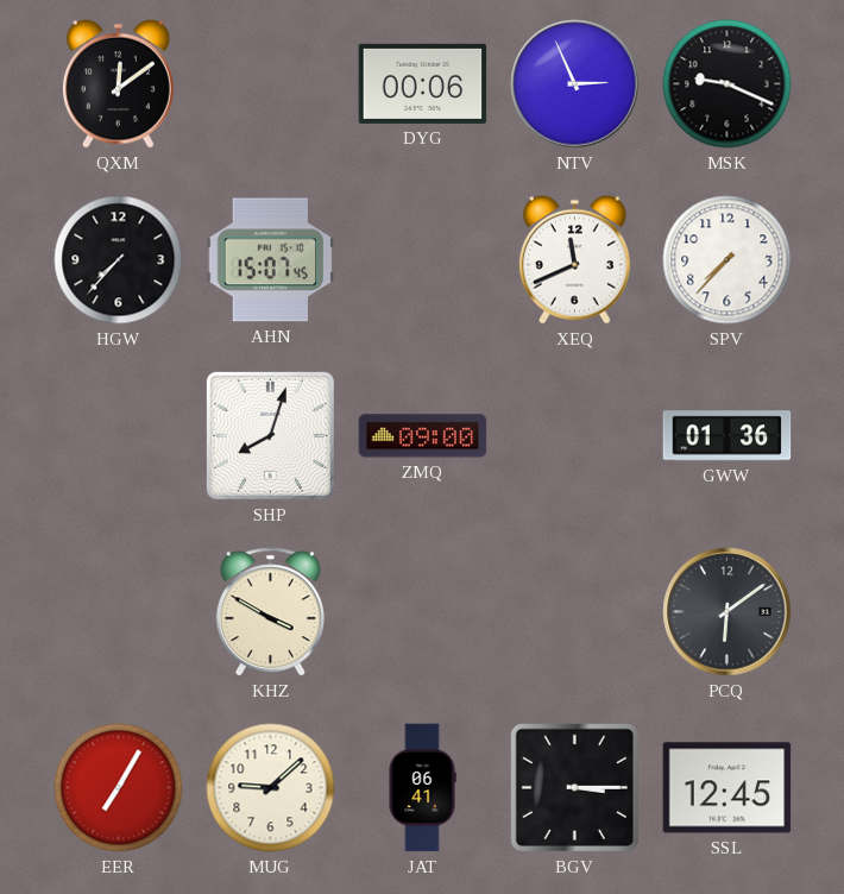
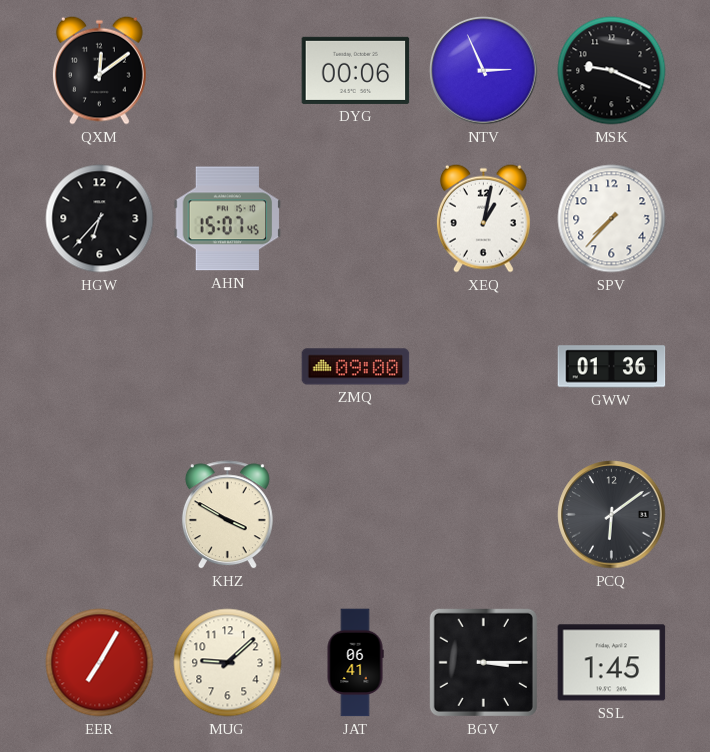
HGW: 7:37 -> 6:37 (100, 219)
XEQ: 11:41 -> 1:02 (483, 218)
SHP: 8:03 -> none (270, 435)
SSL: 12:45 -> 1:45 (612, 663)
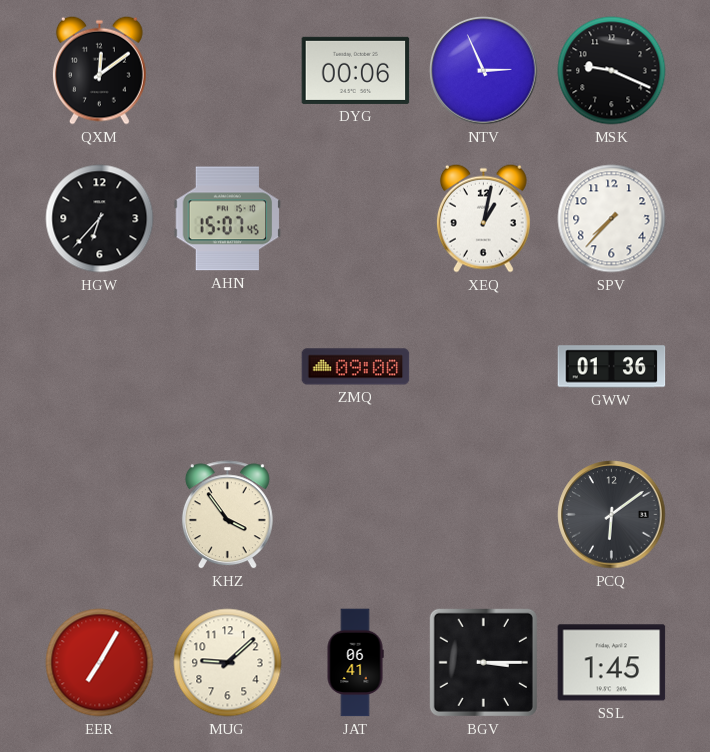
KHZ: 3:50 -> 3:54 (227, 515)
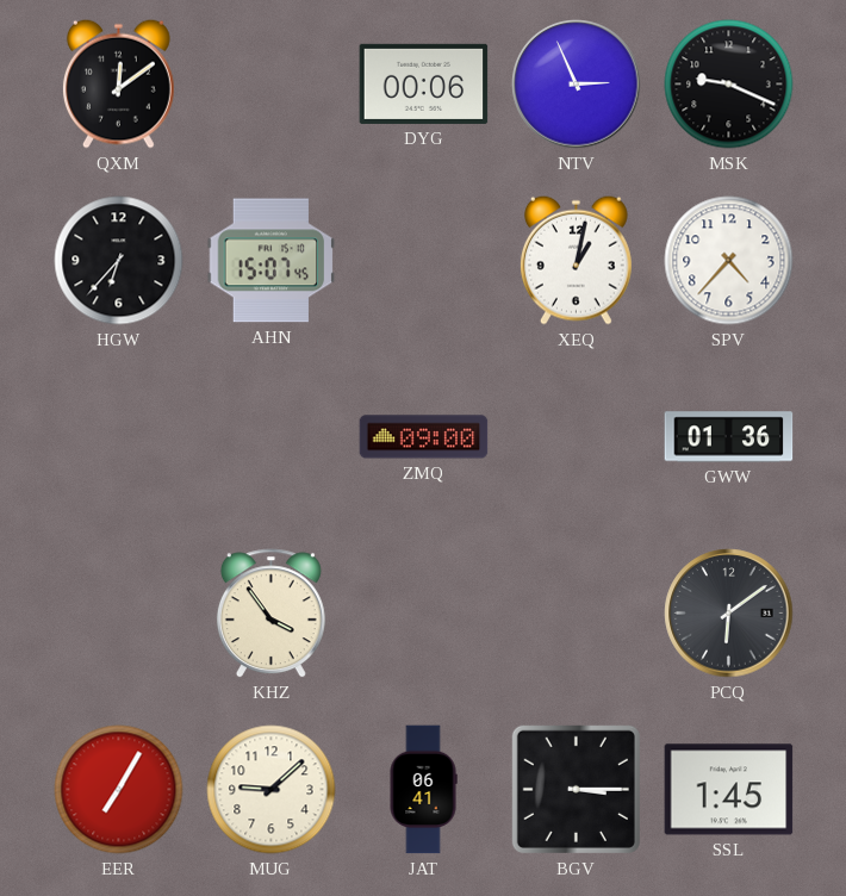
SPV: 7:37 -> 4:37 (729, 261)
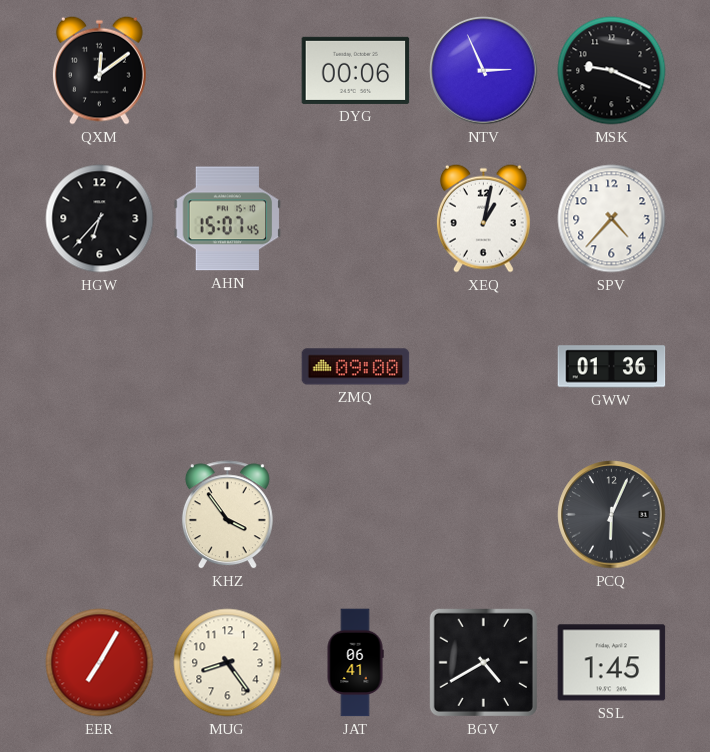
PCQ: 6:09 -> 6:04 (612, 515)
MUG: 9:08 -> 8:24 (228, 663)
BGV: 3:15 -> 4:40 (483, 662)
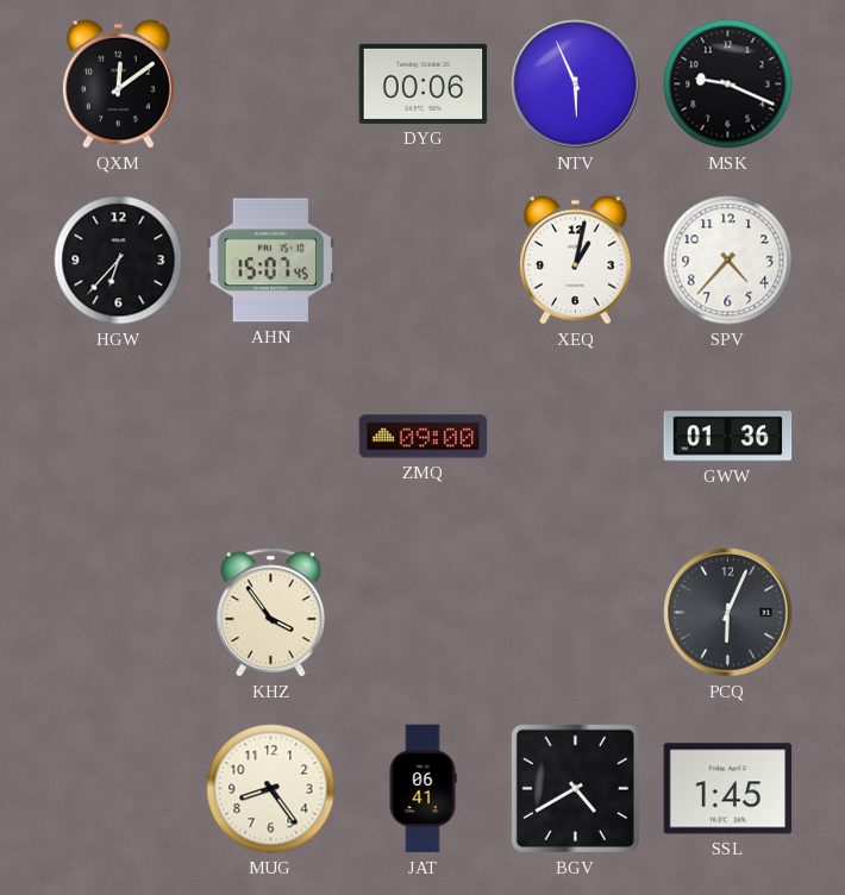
NTV: 2:56 -> 5:56 (576, 85)
EER: 7:05 -> none (100, 663)
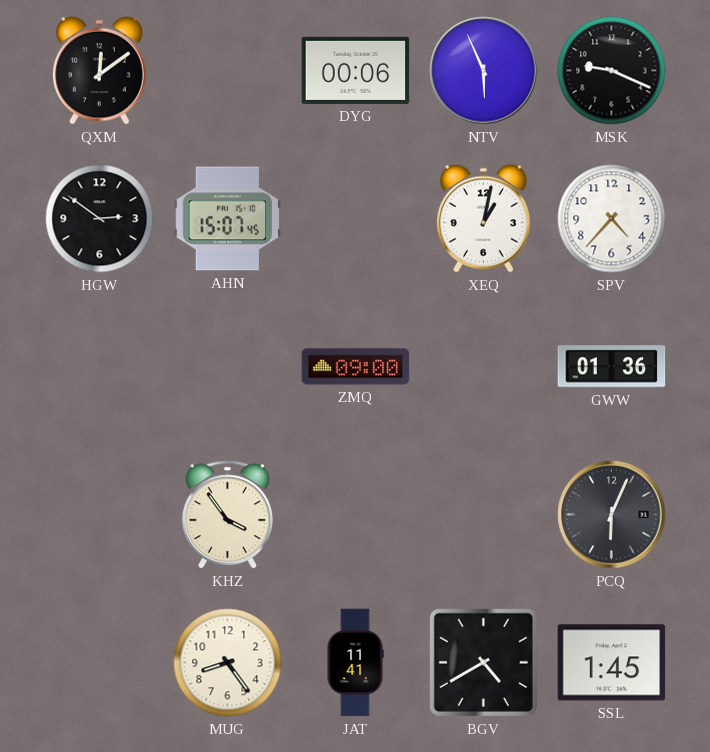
HGW: 6:37 -> 2:51 (100, 219)
JAT: 06:41 -> 11:41 (355, 663)
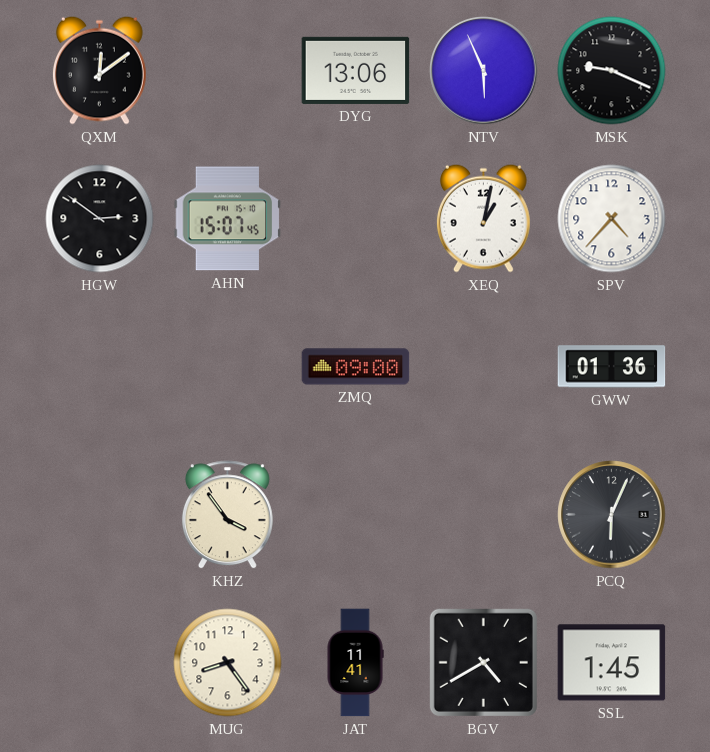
DYG: 00:06 -> 13:06 (356, 70)
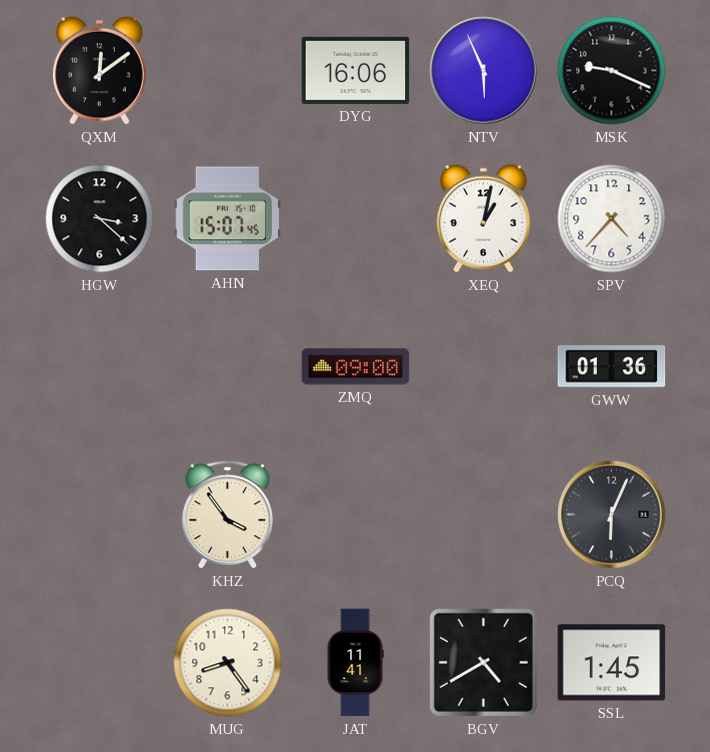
DYG: 13:06 -> 16:06 (356, 70)
HGW: 2:51 -> 3:22 (100, 219)
